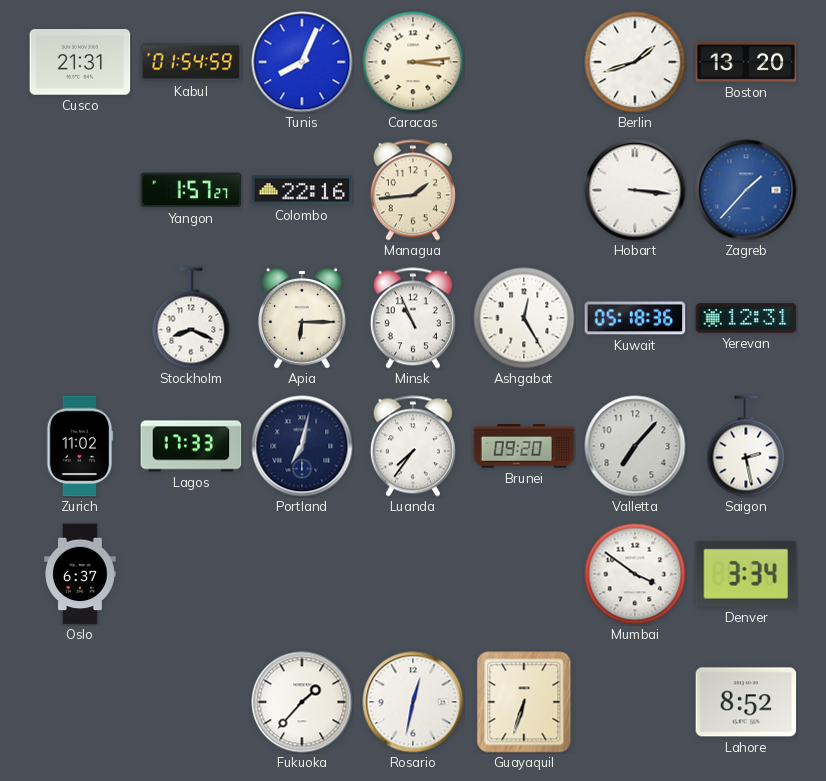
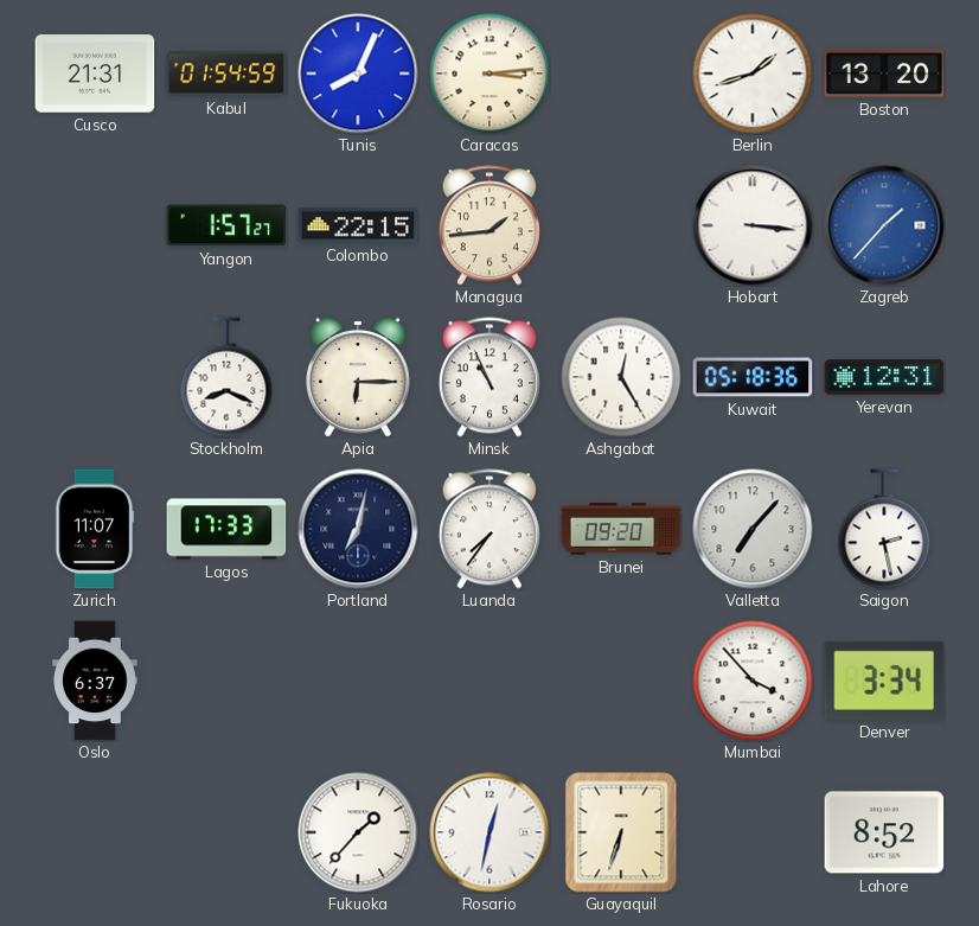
Colombo: 22:16 -> 22:15 (358, 225)
Zurich: 11:02 -> 11:07 (95, 529)
Mumbai: 3:51 -> 3:53 (753, 681)
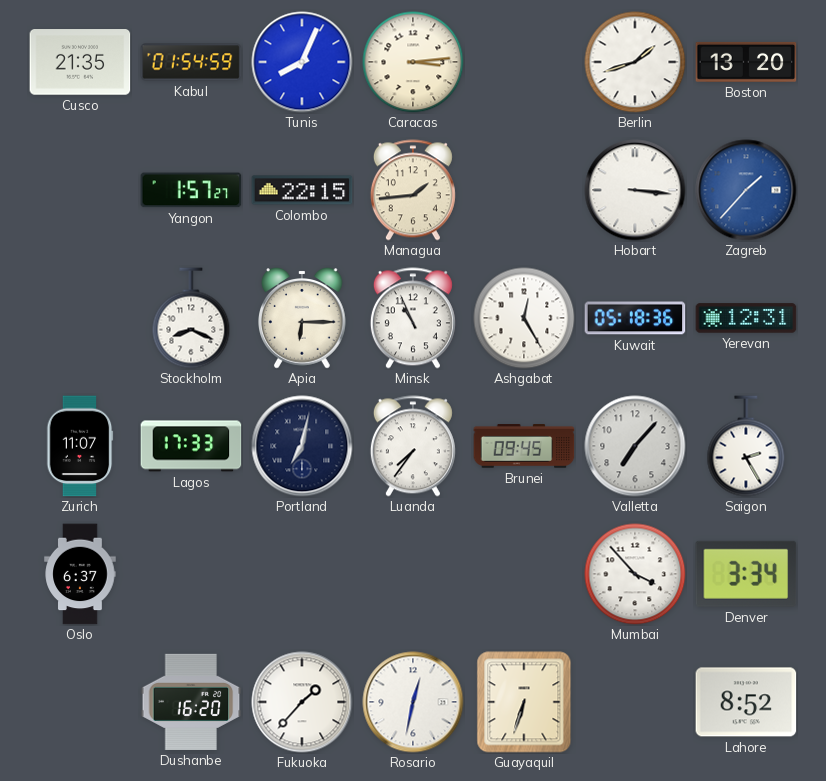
Cusco: 21:31 -> 21:35 (80, 62)
Brunei: 09:20 -> 09:45 (524, 446)
Saigon: 2:28 -> 2:25 (746, 446)
Dushanbe: none -> 16:20 (191, 702)
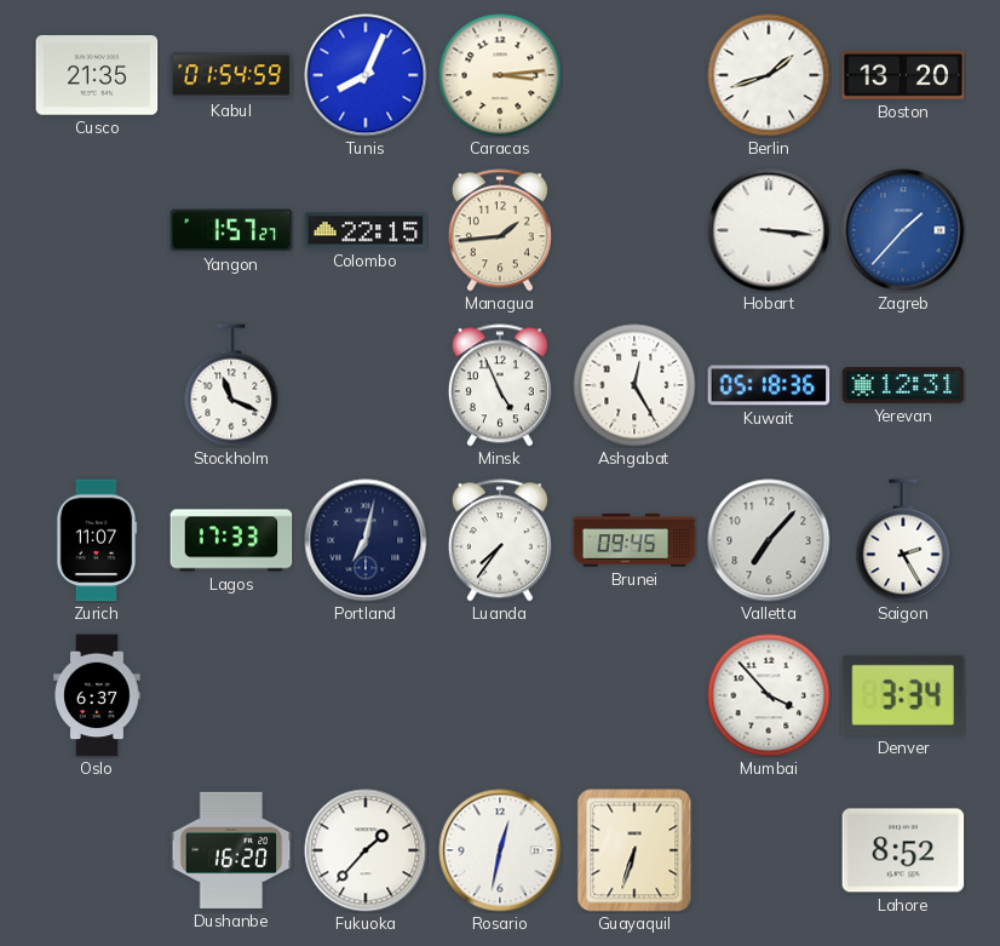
Stockholm: 8:19 -> 11:19 (231, 385)
Apia: 6:15 -> none (303, 318)
Minsk: 10:56 -> 4:56 (500, 385)
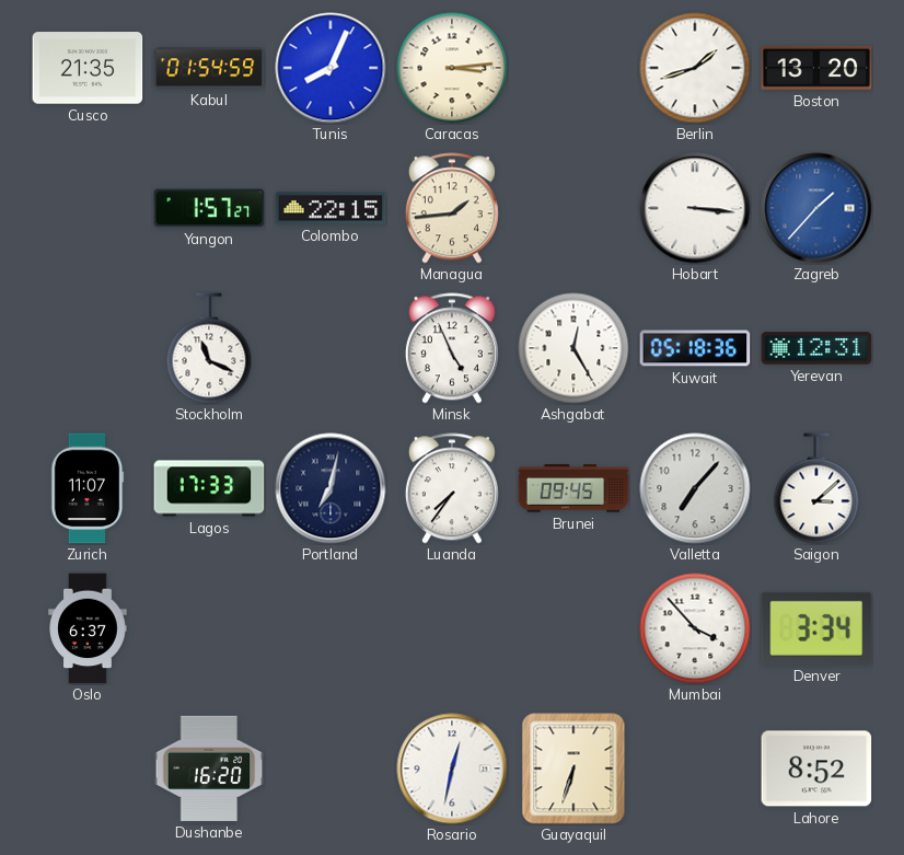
Saigon: 2:25 -> 3:08 (816, 488)
Fukuoka: 1:37 -> none (366, 850)
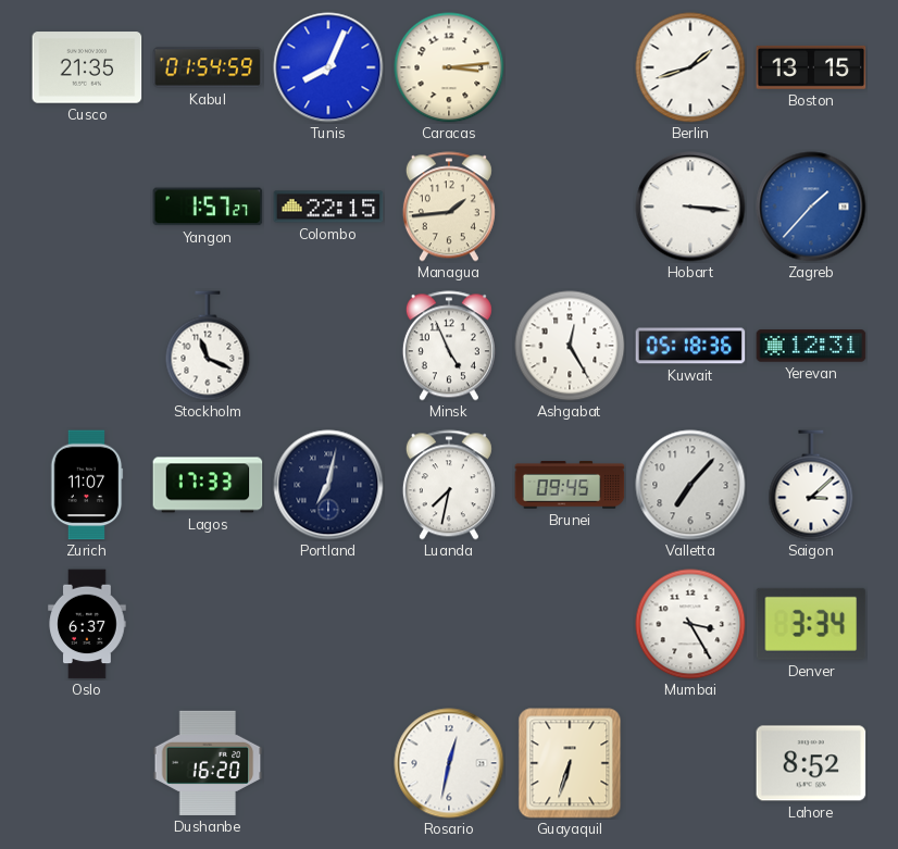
Boston: 13:20 -> 13:15 (811, 67)
Luanda: 7:36 -> 7:32 (449, 485)
Mumbai: 3:53 -> 3:25 (690, 624)
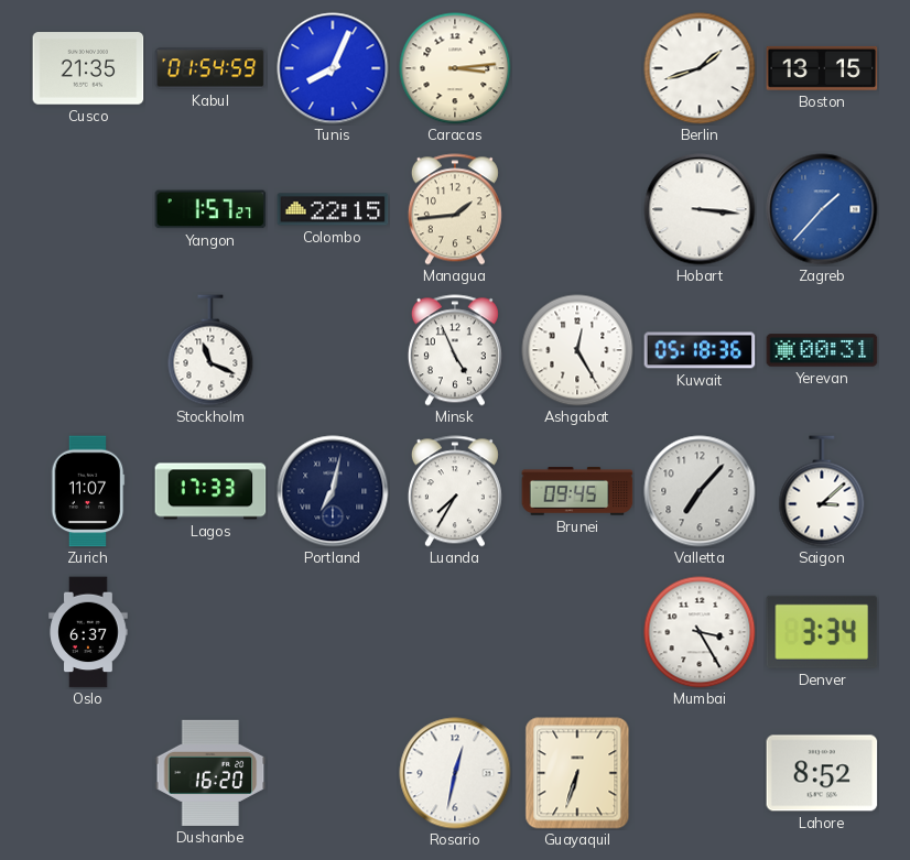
Yerevan: 12:31 -> 00:31 (822, 350)
Luanda: 7:32 -> 7:35 (455, 491)
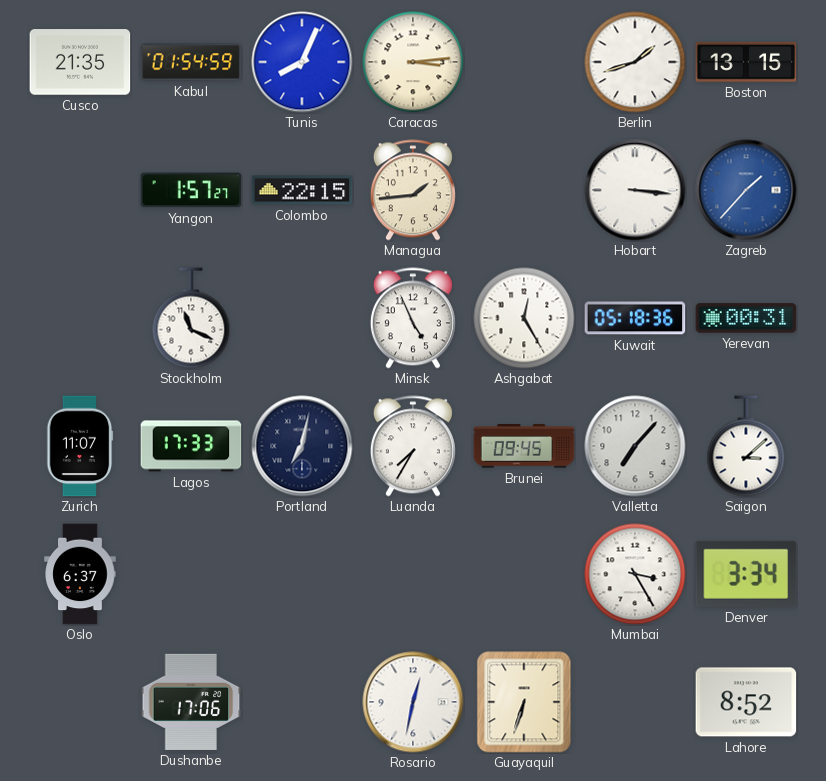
Dushanbe: 16:20 -> 17:06 (191, 702)
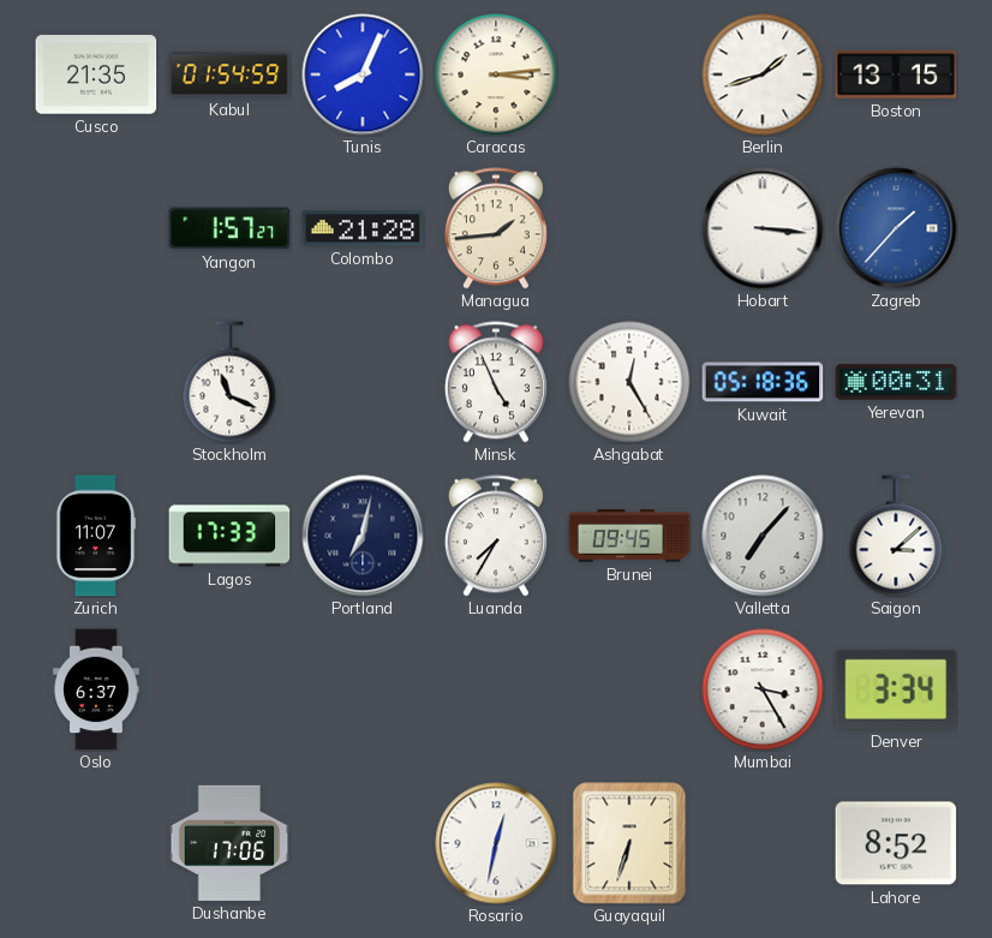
Colombo: 22:15 -> 21:28 (363, 228)
